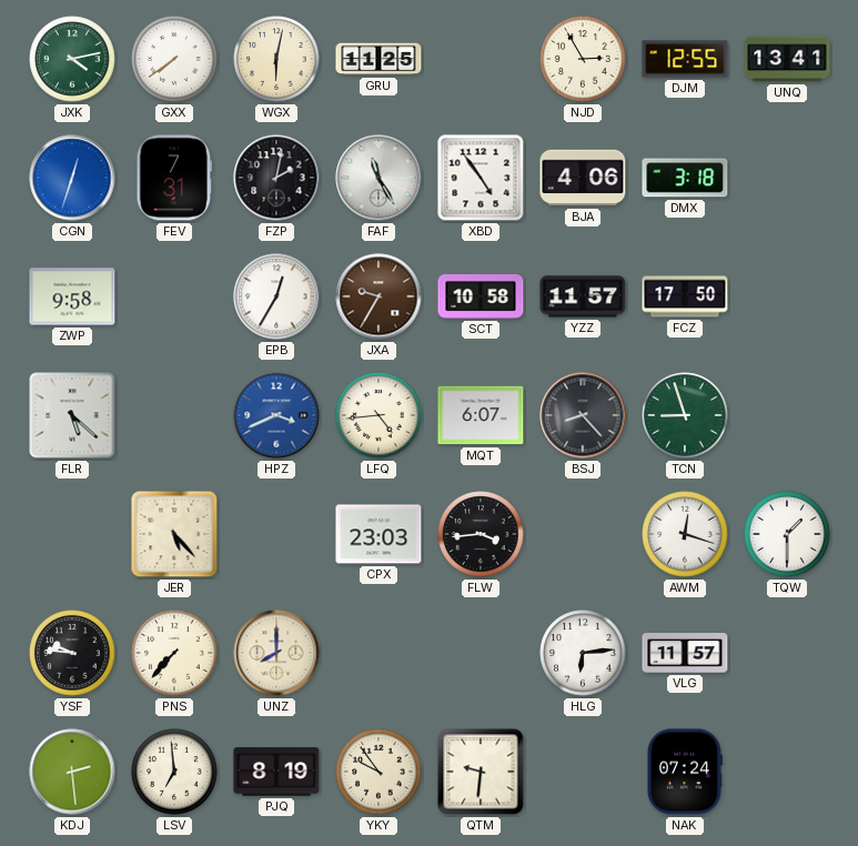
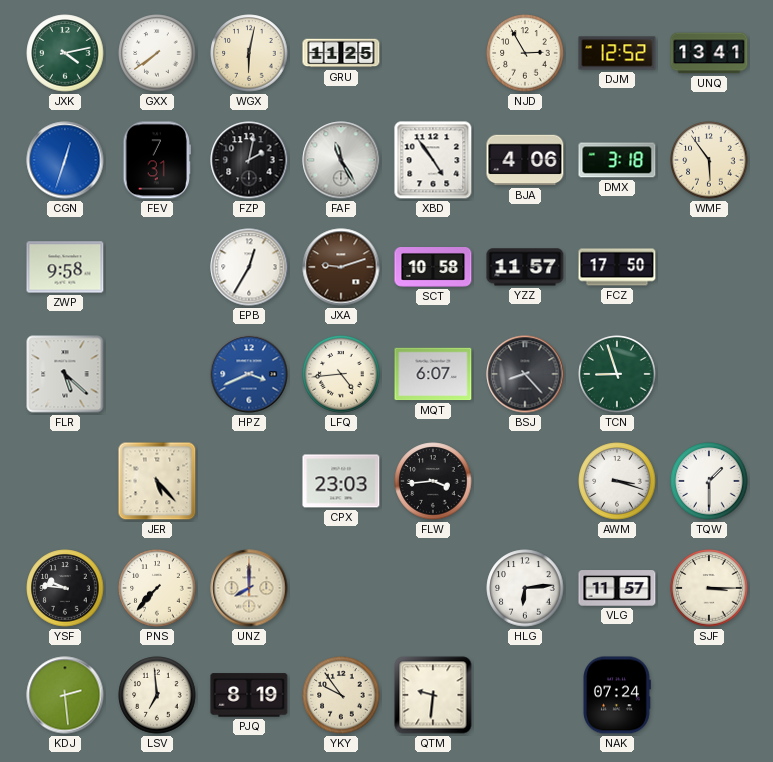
DJM: 12:55 -> 12:52 (617, 53)
WMF: none -> 5:54 (709, 160)
JXA: 9:35 -> 9:12 (341, 267)
AWM: 12:18 -> 3:18 (617, 481)
SJF: none -> 3:15 (709, 588)
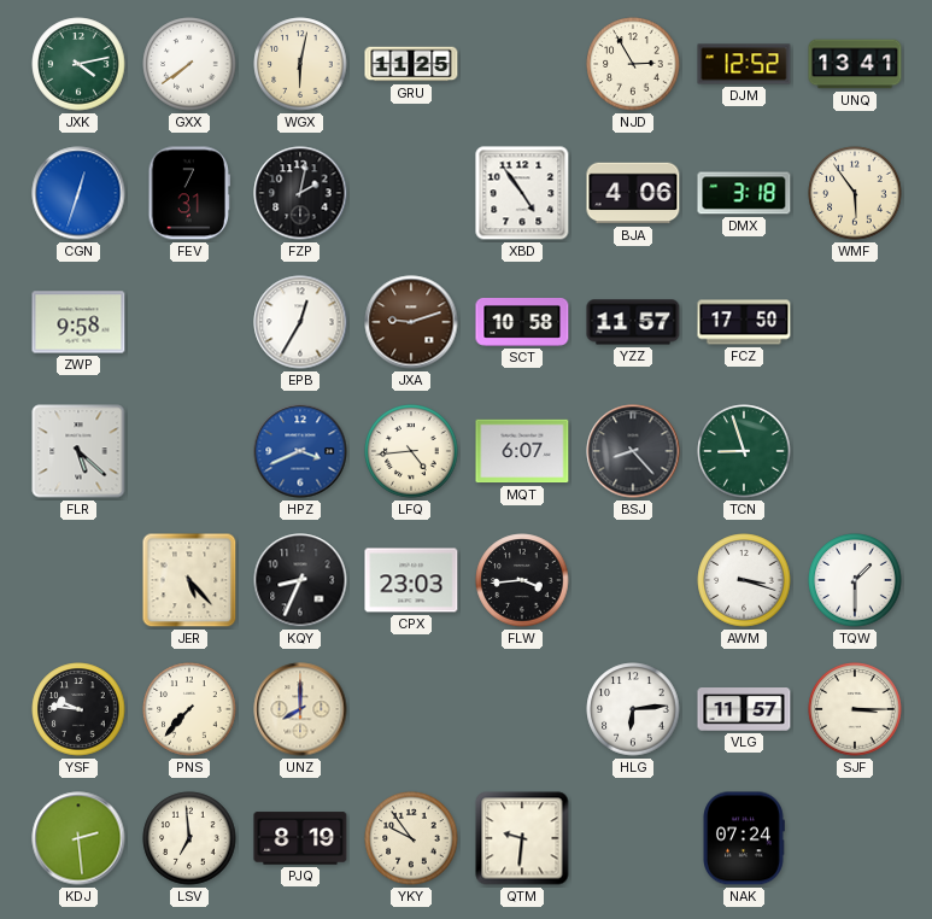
FAF: 11:25 -> none (341, 160)
KQY: none -> 8:34 (300, 580)
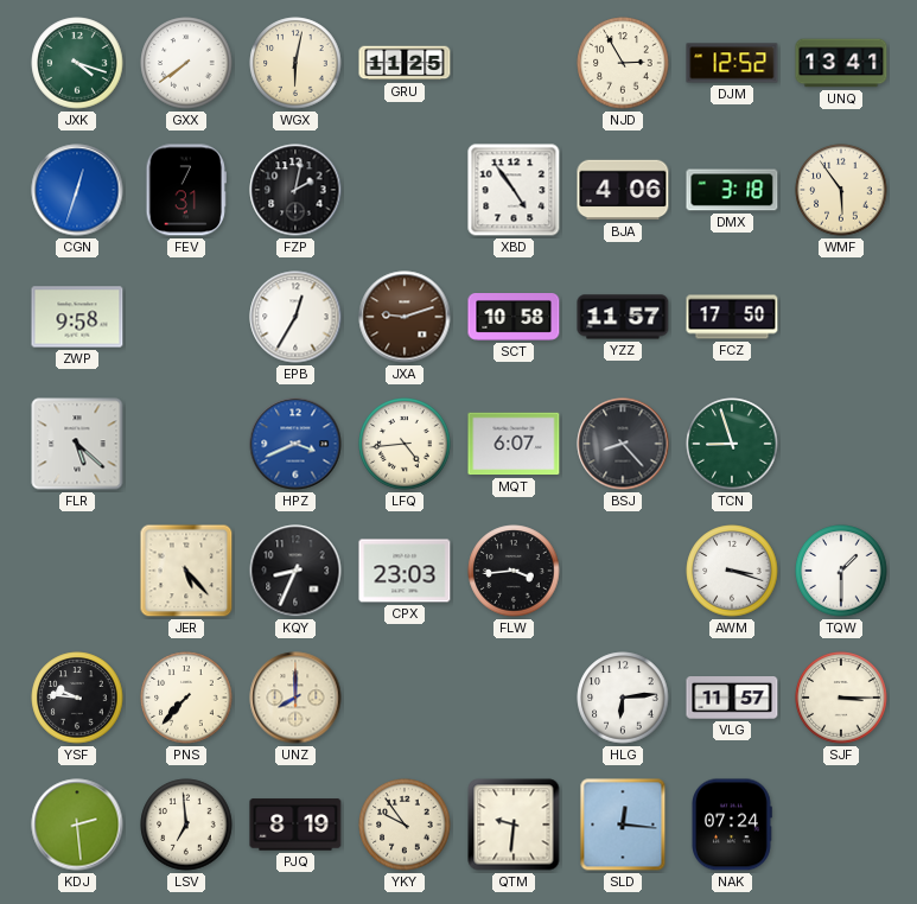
JXK: 4:13 -> 4:18 (77, 63)
SLD: none -> 12:16 (623, 825)
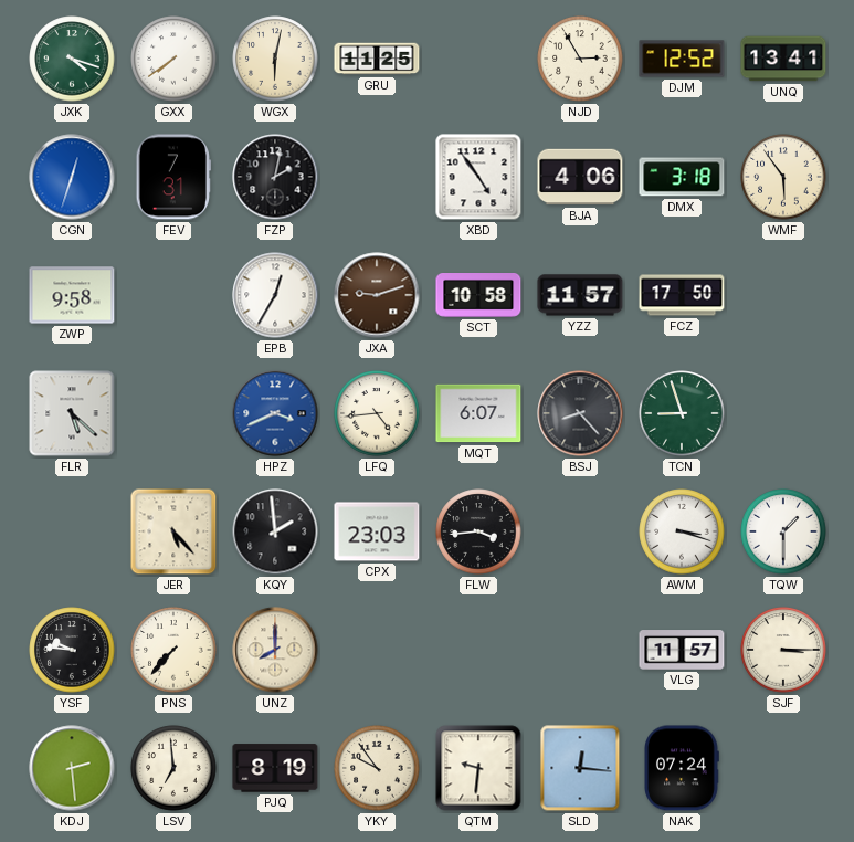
KQY: 8:34 -> 1:59 (275, 531)
HLG: 6:14 -> none (623, 698)
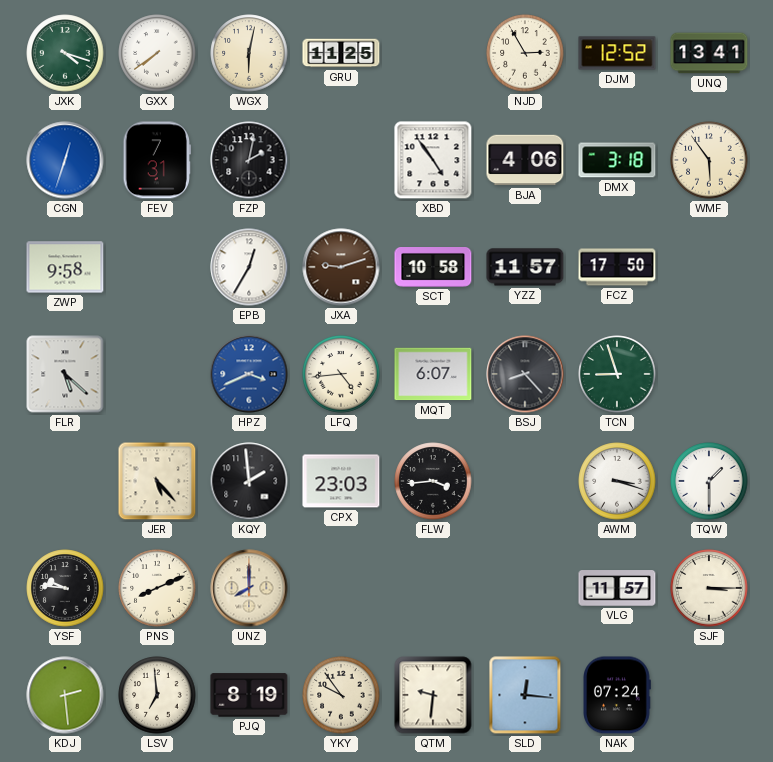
PNS: 7:37 -> 8:11 (157, 588)
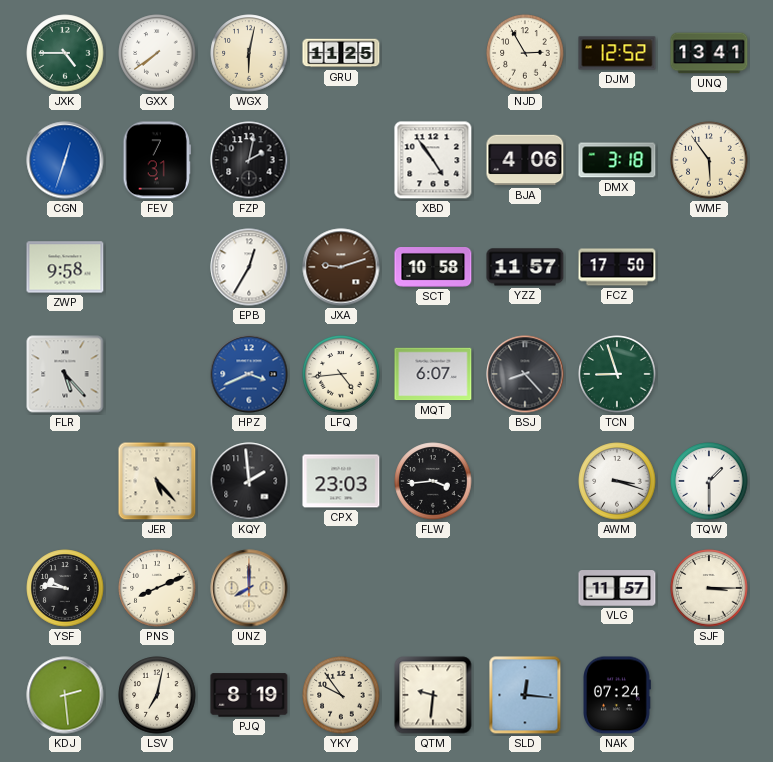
JXK: 4:18 -> 4:45 (65, 53)
FLR: 5:22 -> 5:23 (65, 374)
LSV: 6:59 -> 7:02 (157, 695)
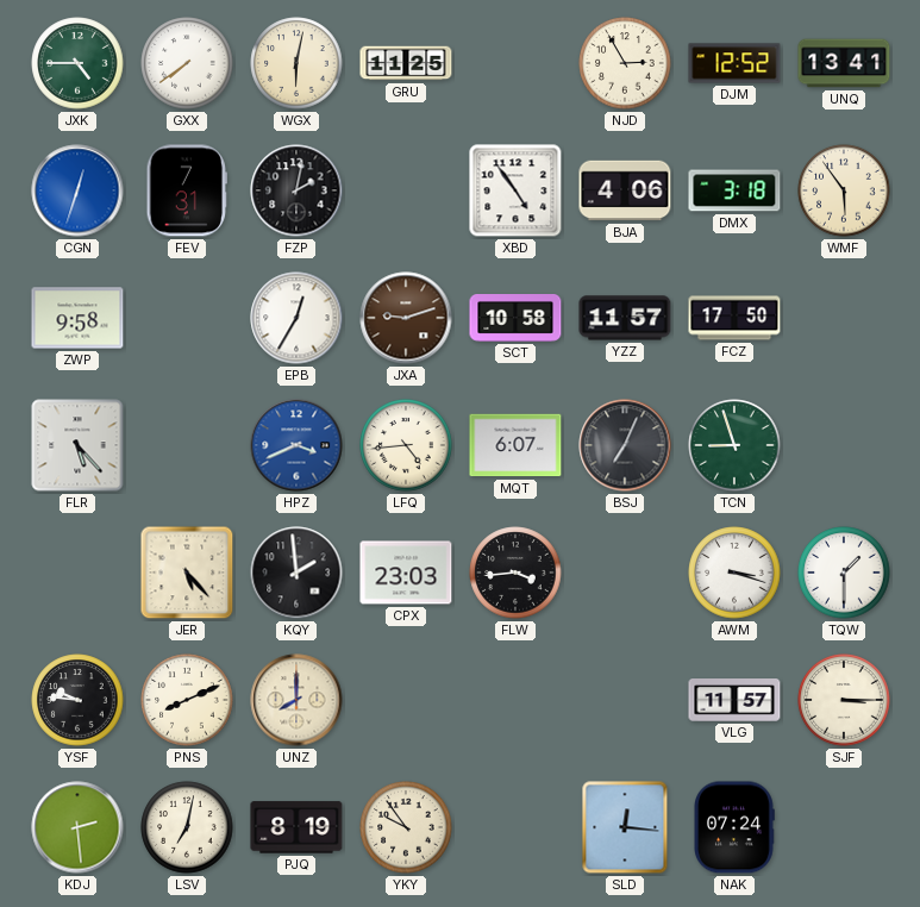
BSJ: 8:23 -> 7:04 (625, 445)
QTM: 9:31 -> none (433, 695)
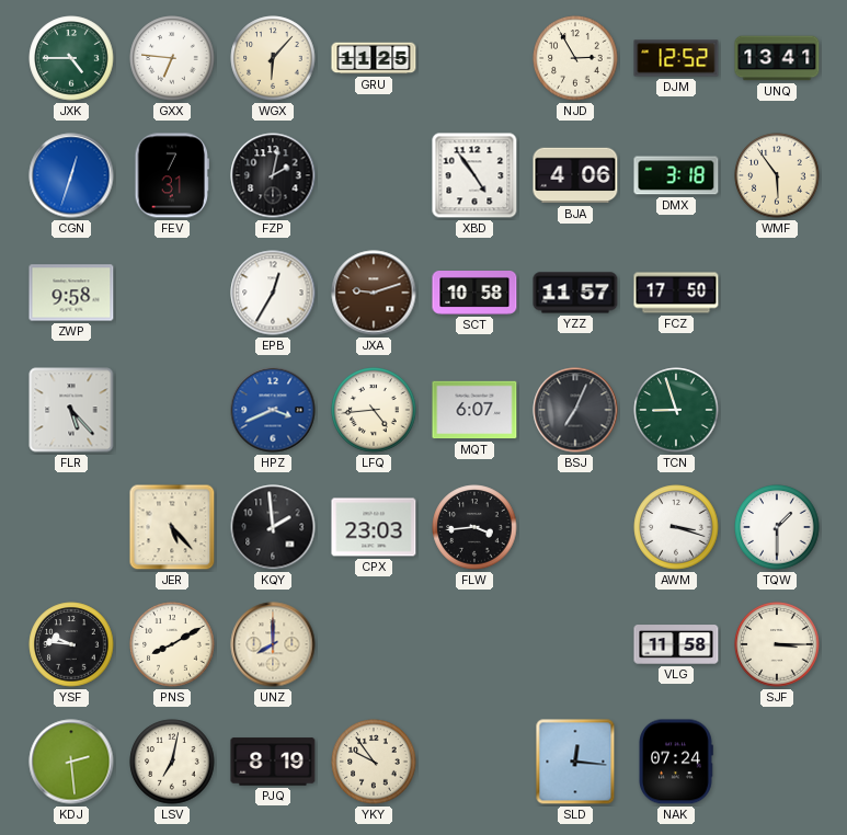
GXX: 7:39 -> 6:46 (172, 58)
WGX: 6:02 -> 6:07 (273, 58)
PNS: 8:11 -> 8:10 (172, 644)
VLG: 11:57 -> 11:58 (676, 644)
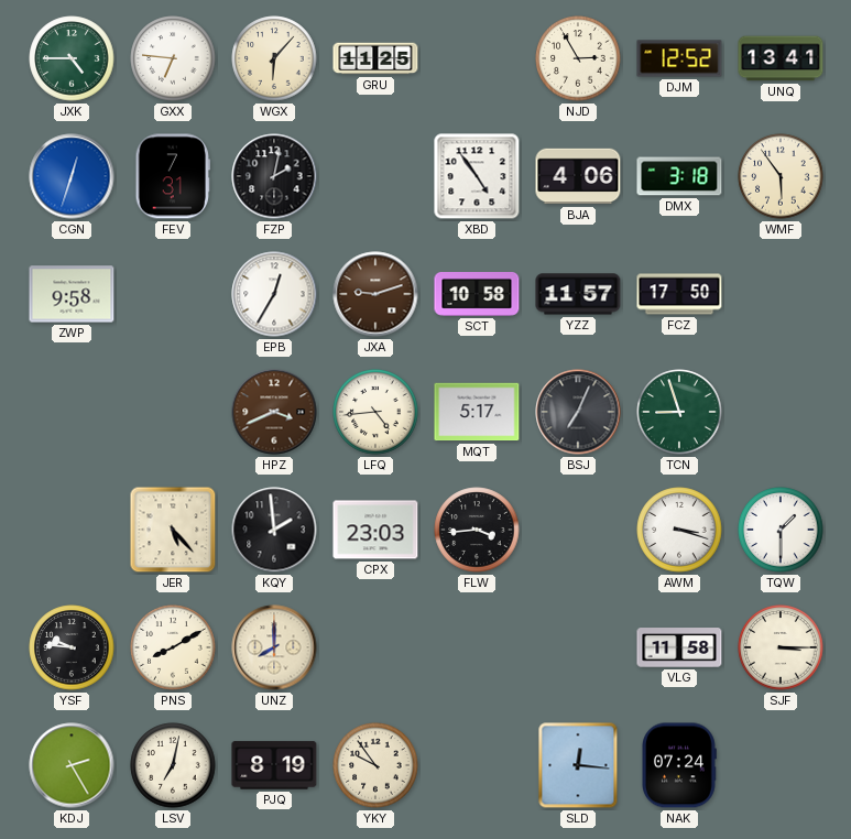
FLR: 5:23 -> none (71, 410)
HPZ dial: blue -> brown (274, 412)
MQT: 6:07 -> 5:17 (477, 412)
KDJ: 2:29 -> 2:25 (72, 765)
